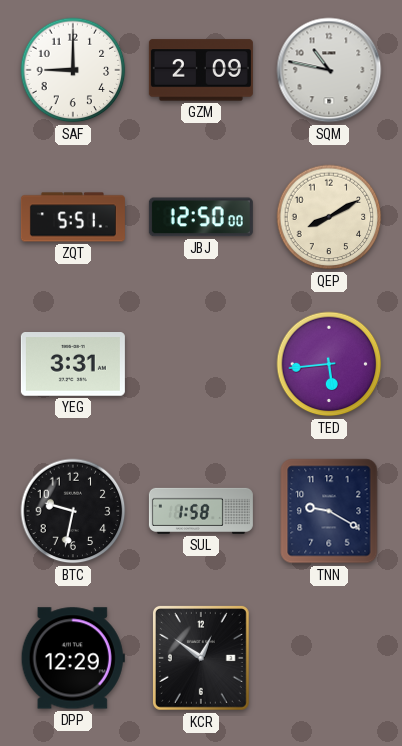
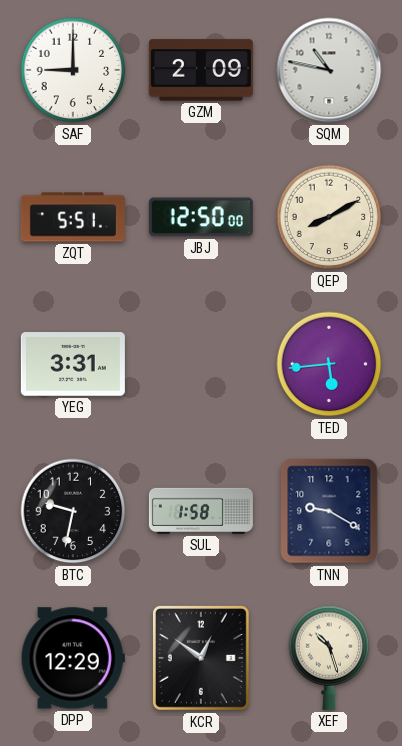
XEF: none -> 10:27 (329, 658)
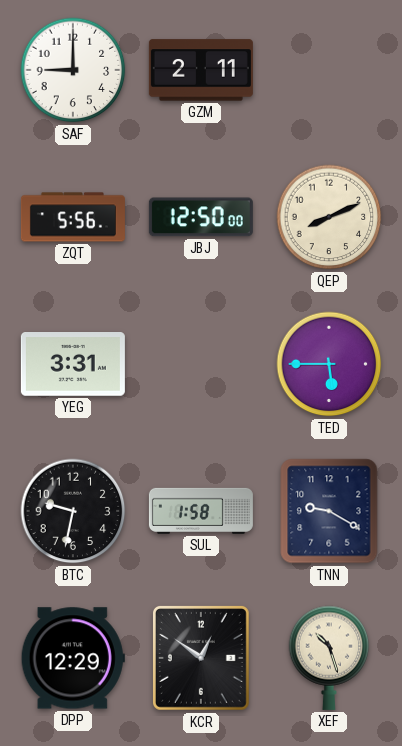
GZM: 2:09 -> 2:11 (201, 70)
SQM: 10:47 -> none (329, 70)
ZQT: 5:51 -> 5:56 (73, 217)
QEP: 8:10 -> 8:11 (329, 217)
TED: 5:44 -> 5:45 (329, 364)
